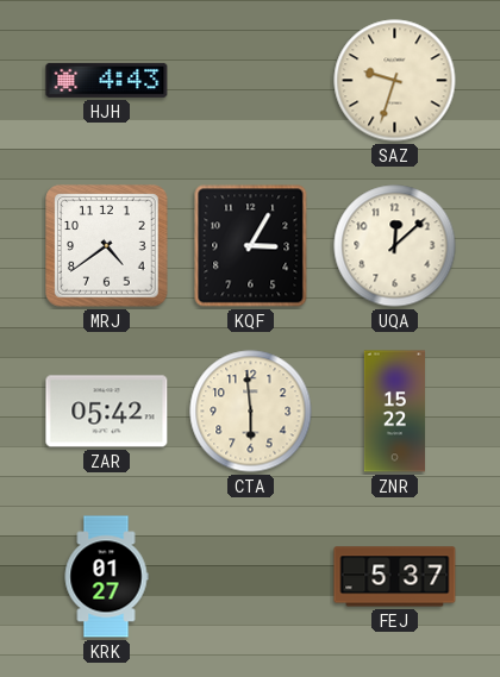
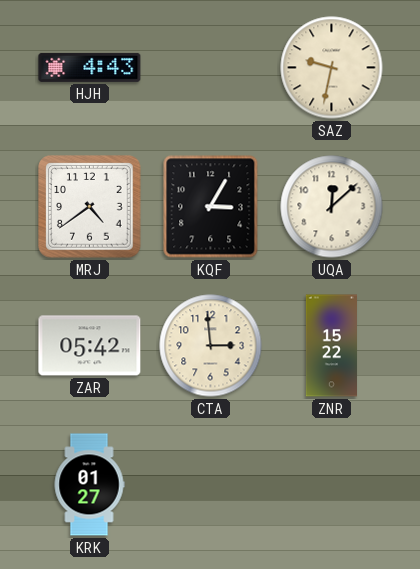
SAZ: 9:33 -> 9:32 (332, 68)
CTA: 5:59 -> 2:59 (211, 346)
FEJ: 5:37 -> none (395, 577)
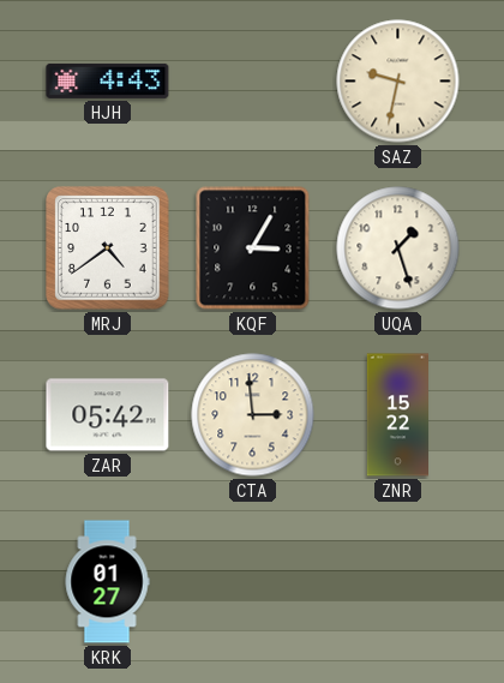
UQA: 12:08 -> 1:27 (398, 248)
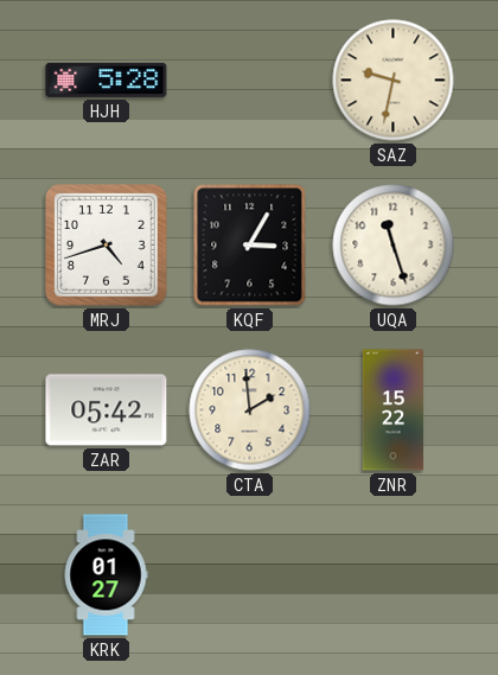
HJH: 4:43 -> 5:28 (107, 79)
MRJ: 4:39 -> 4:42 (107, 246)
UQA: 1:27 -> 11:27 (394, 246)
CTA: 2:59 -> 1:59 (250, 410)
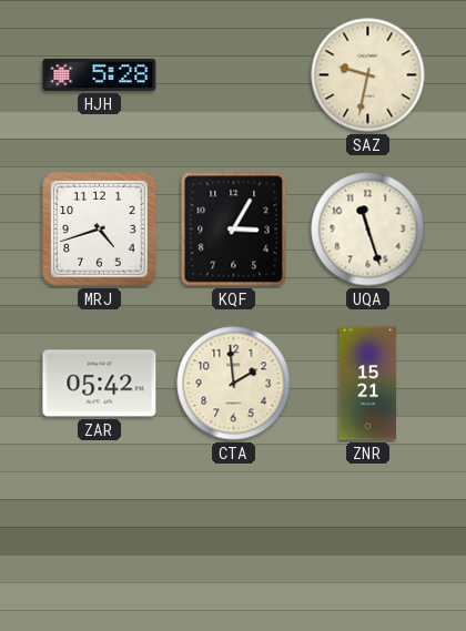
ZNR: 15:22 -> 15:21 (367, 384)
KRK: 01:27 -> none (106, 575)
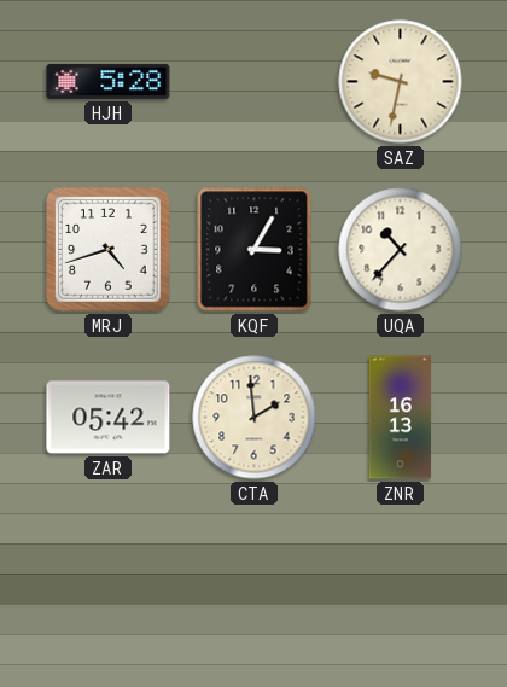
UQA: 11:27 -> 10:37 (401, 250)
ZNR: 15:21 -> 16:13 (400, 418)
